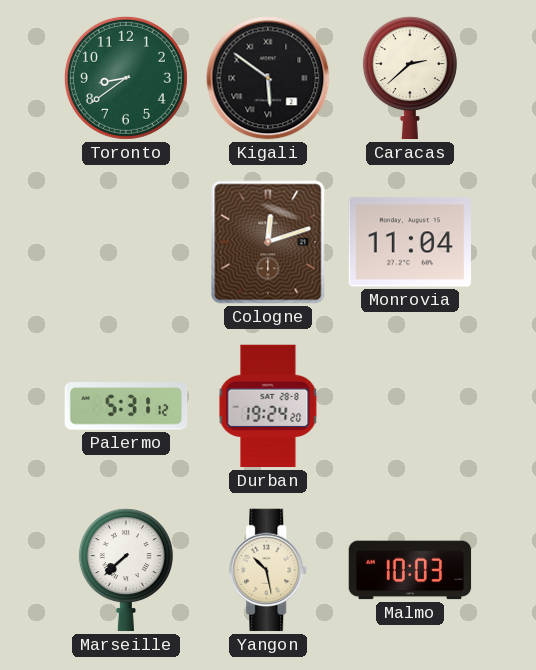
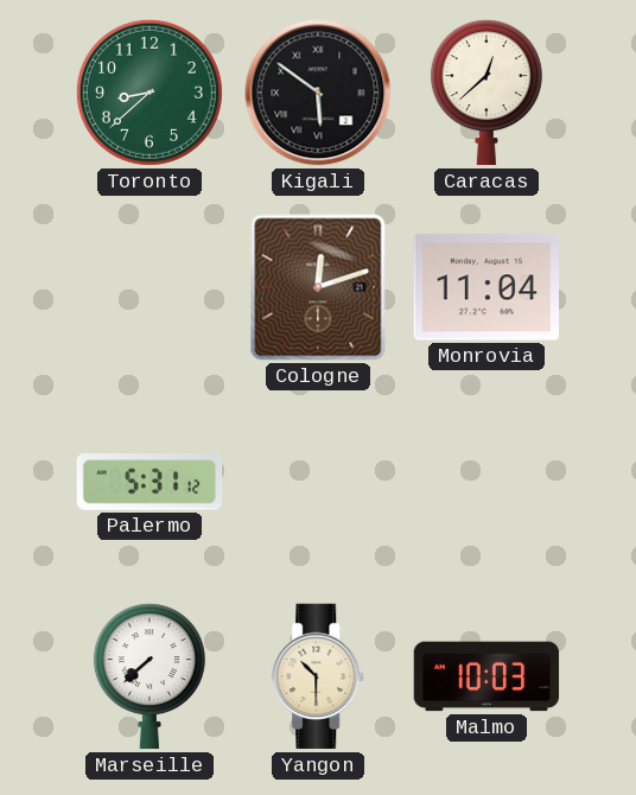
Toronto: 8:39 -> 8:38 (150, 93)
Caracas: 2:38 -> 12:38 (486, 93)
Durban: 19:24 -> none (268, 406)
Yangon: 10:28 -> 10:30 (319, 676)
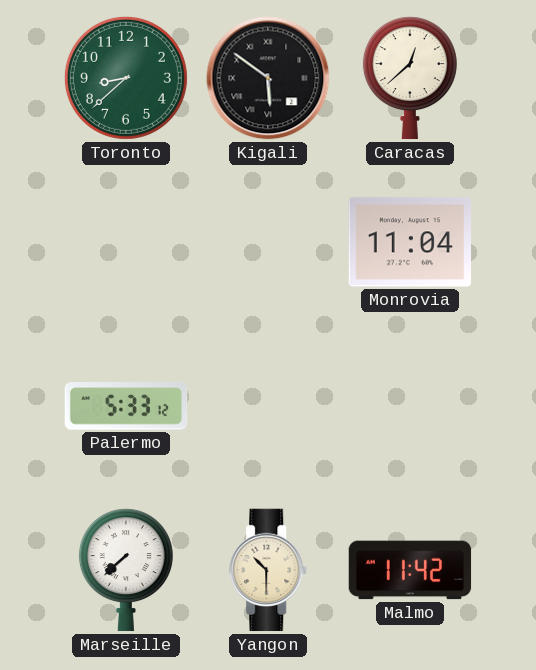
Cologne: 12:12 -> none (318, 287)
Palermo: 5:31 -> 5:33 (126, 406)
Malmo: 10:03 -> 11:42 (410, 570)
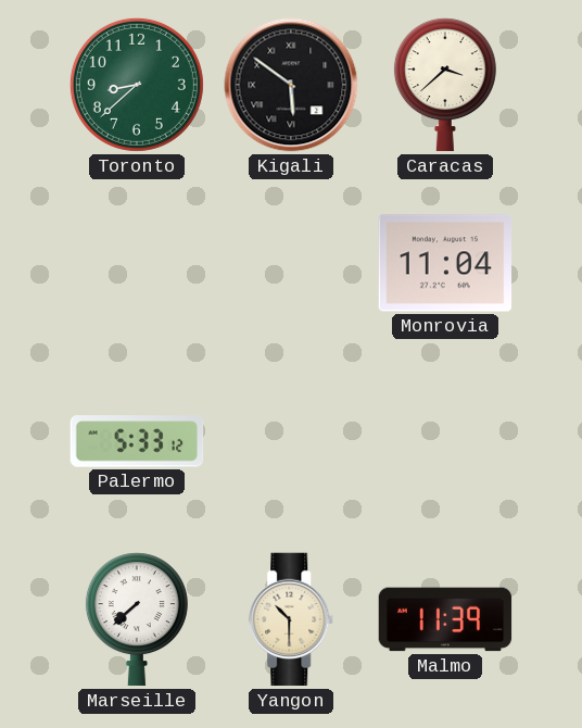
Caracas: 12:38 -> 3:38 (445, 85)
Malmo: 11:42 -> 11:39 (445, 619)
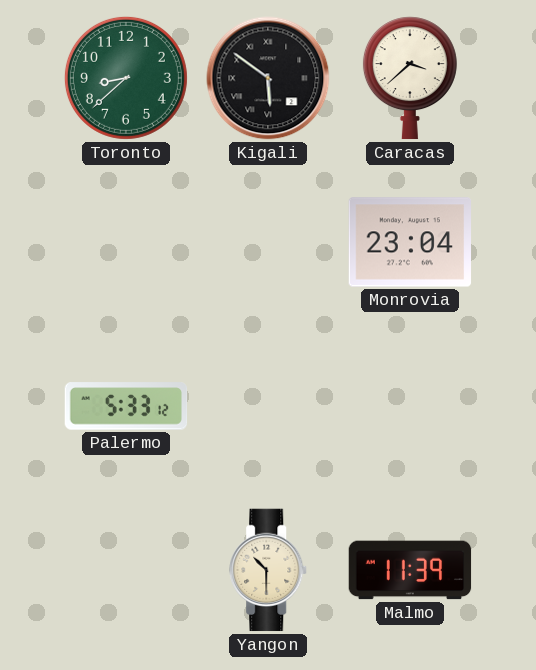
Monrovia: 11:04 -> 23:04 (410, 242)
Marseille: 7:38 -> none (137, 619)
